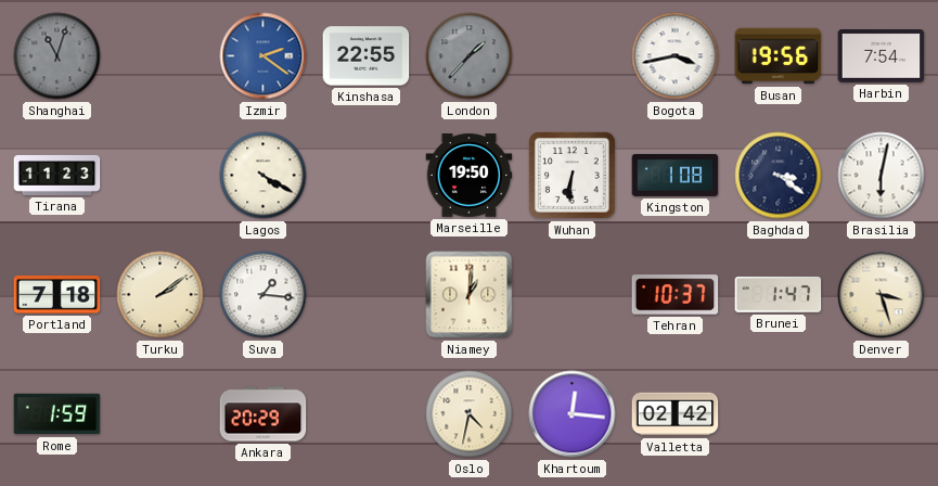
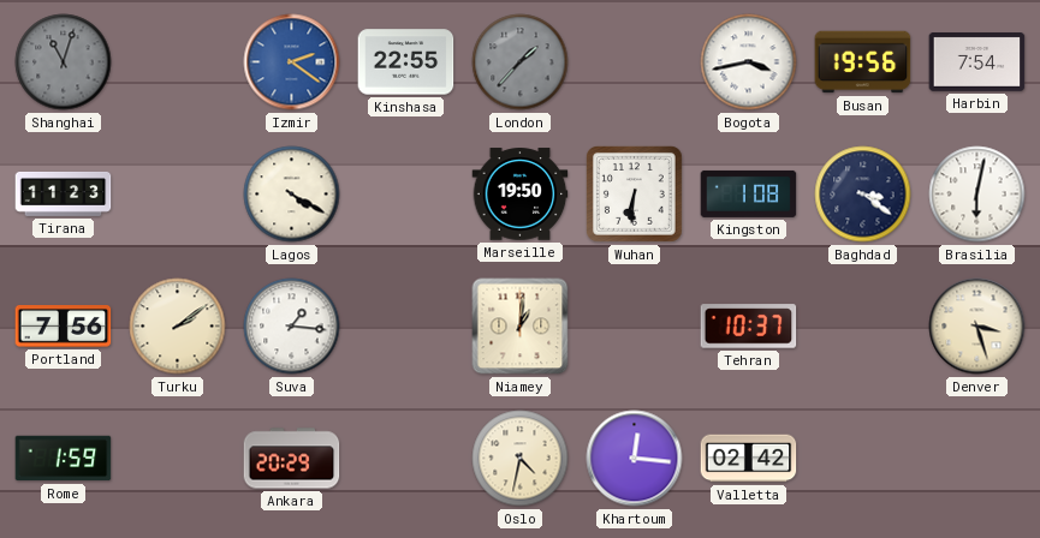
Portland: 7:18 -> 7:56 (64, 327)
Brunei: 1:47 -> none (779, 294)
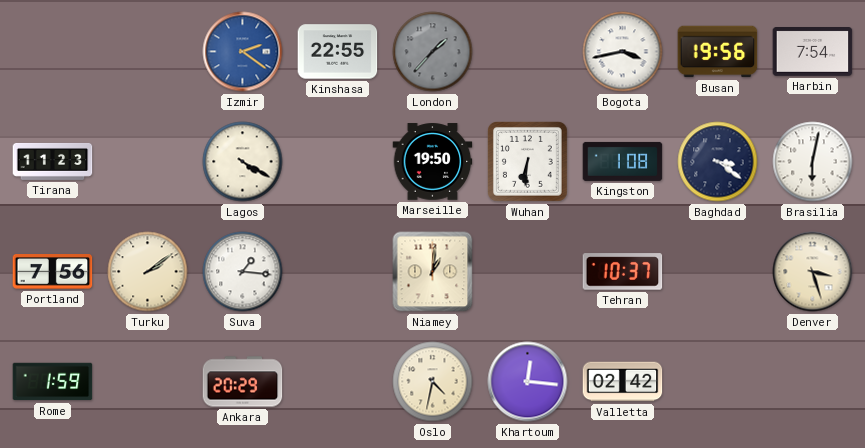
Shanghai: 11:03 -> none (64, 62)
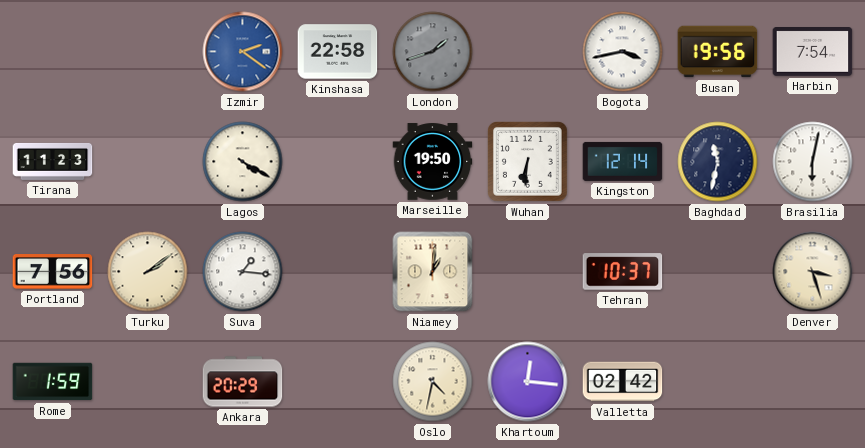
Kinshasa: 22:55 -> 22:58 (338, 52)
London: 1:37 -> 1:42 (433, 52)
Kingston: 1:08 -> 12:14 (623, 161)
Baghdad: 3:21 -> 11:32 (718, 162)
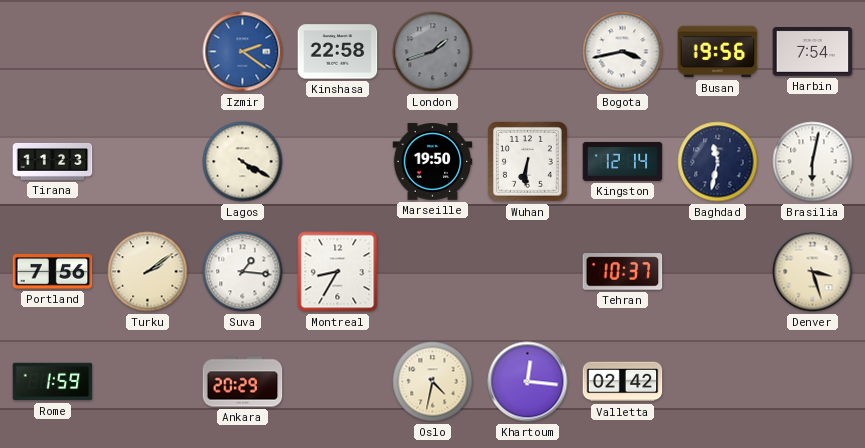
Montreal: none -> 8:35 (338, 272)
Niamey: 1:01 -> none (433, 272)
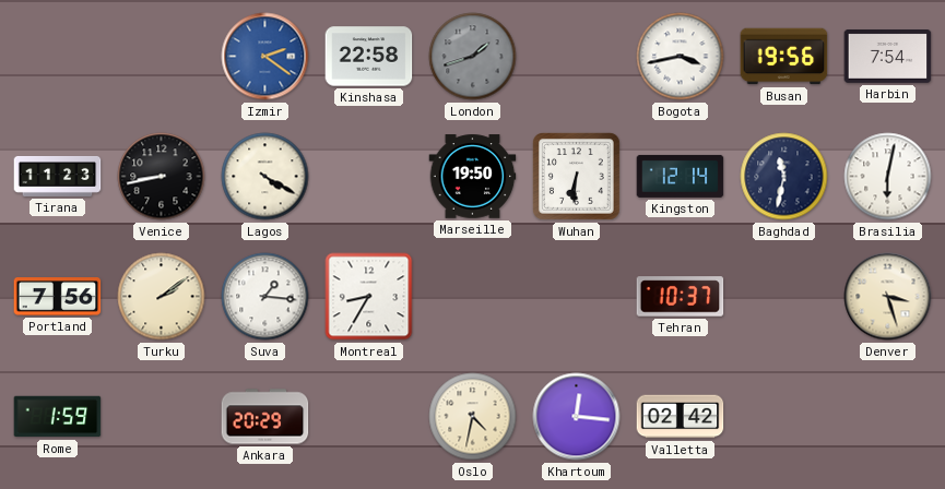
Venice: none -> 8:43 (162, 177)
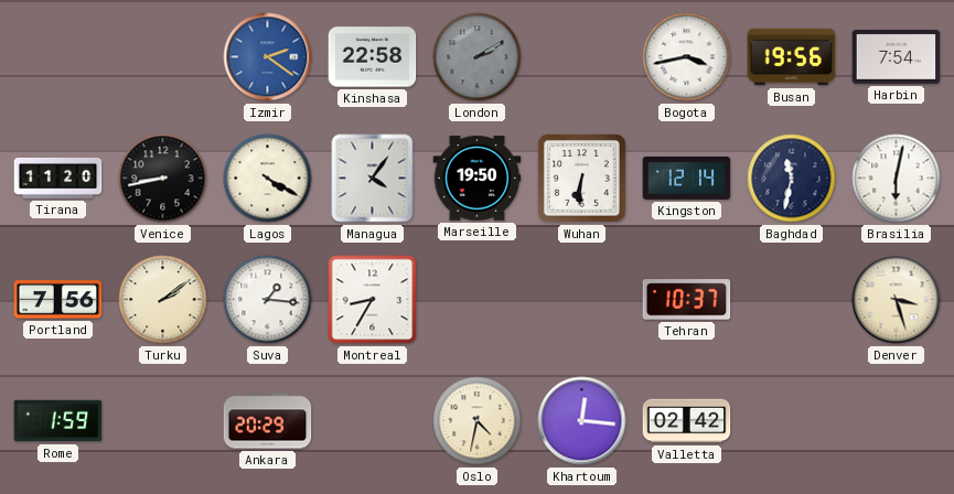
London: 1:42 -> 2:10 (478, 57)
Tirana: 11:23 -> 11:20 (58, 178)
Managua: none -> 4:06 (373, 179)
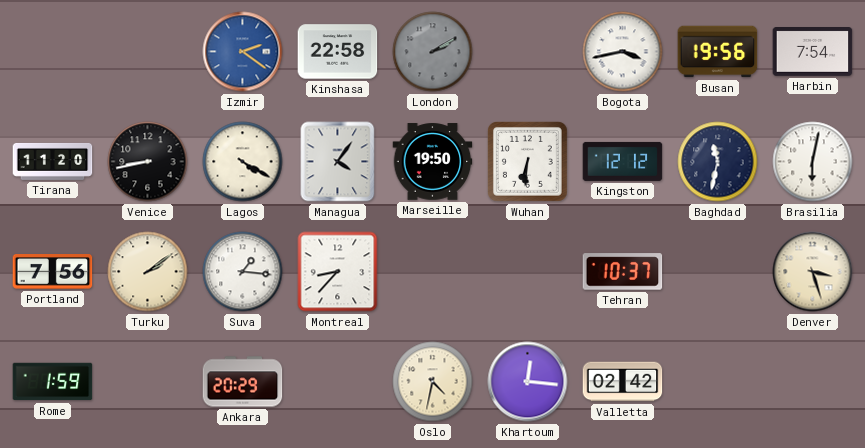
Kingston: 12:14 -> 12:12 (623, 161)
Montreal: 8:35 -> 8:37 (338, 272)
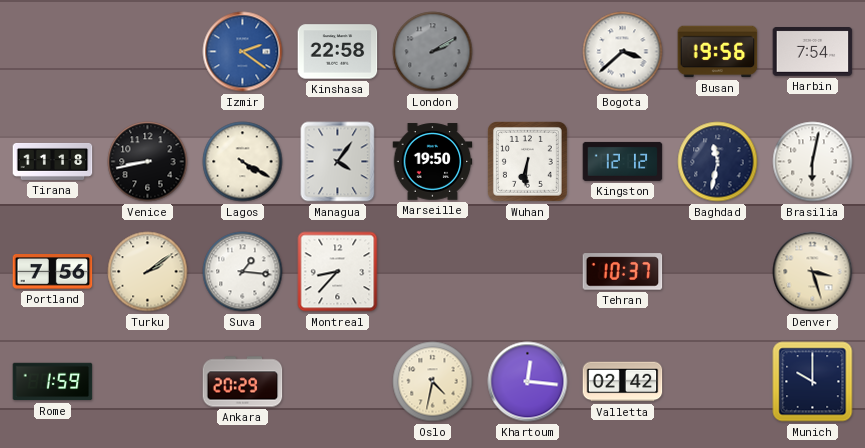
Bogota: 3:43 -> 3:38 (623, 52)
Tirana: 11:20 -> 11:18 (53, 161)
Munich: none -> 10:00 (813, 382)
